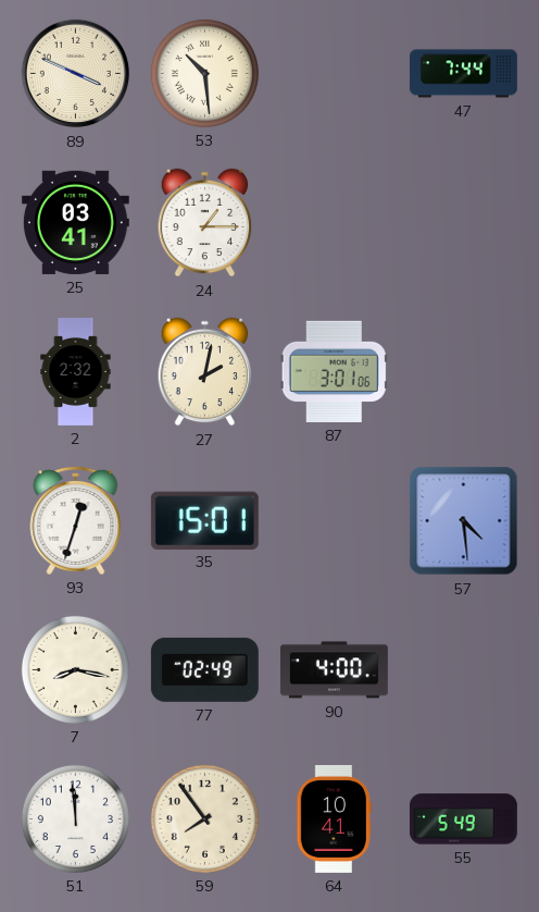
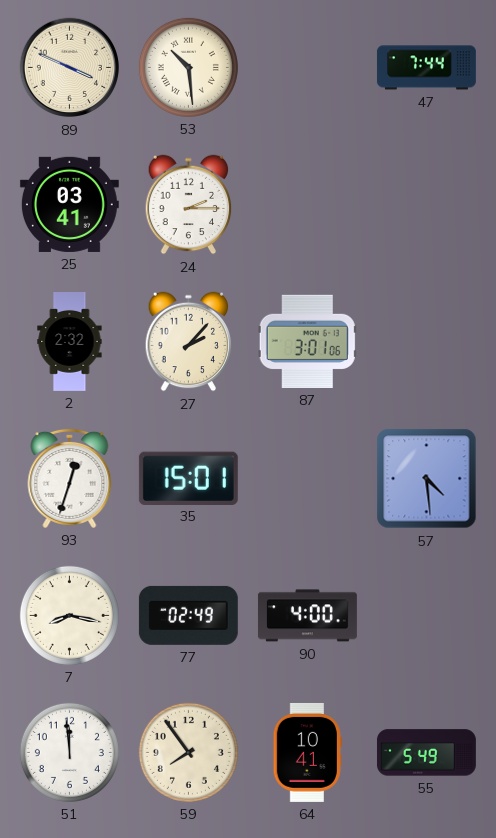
24: 1:15 -> 2:15 (189, 205)
27: 2:02 -> 2:07 (189, 342)
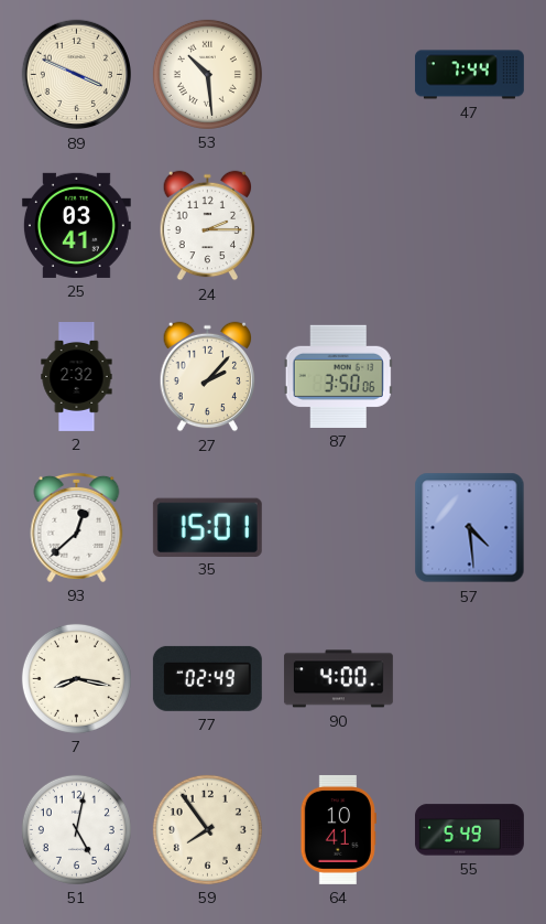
87: 3:01 -> 3:50 (338, 376)
93: 12:33 -> 12:38 (77, 527)
51: 11:59 -> 5:02 (76, 829)
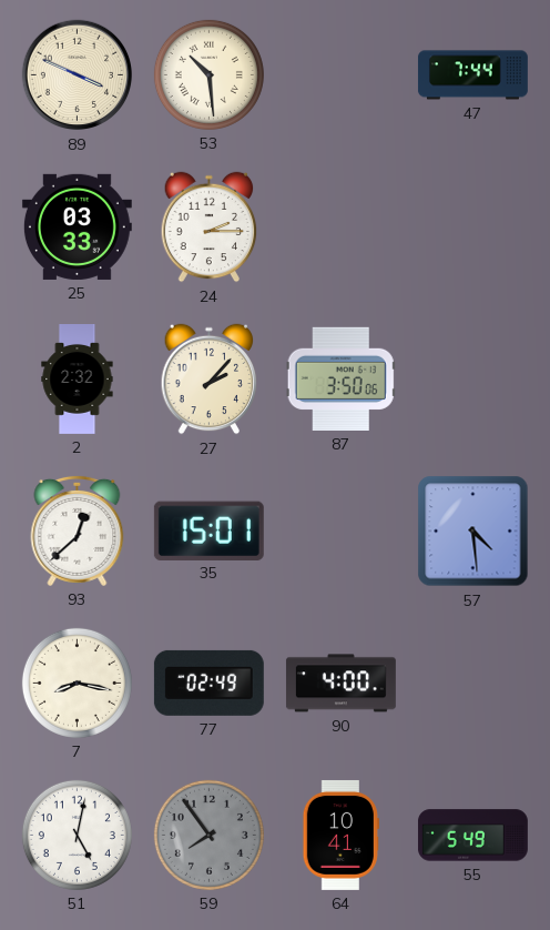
25: 03:41 -> 03:33 (77, 226)
59 dial: cream -> grey (208, 835)
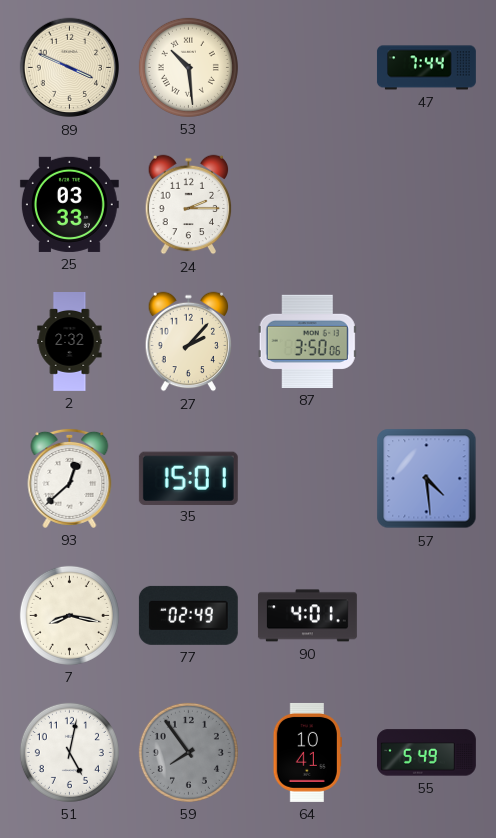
90: 4:00 -> 4:01 (307, 616)
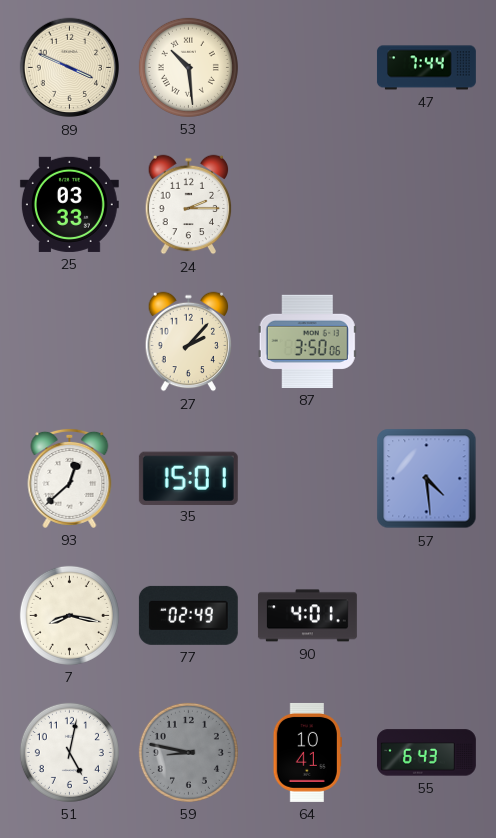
2: 2:32 -> none (70, 342)
59: 7:54 -> 8:47 (188, 752)
55: 5:49 -> 6:43 (426, 753)
